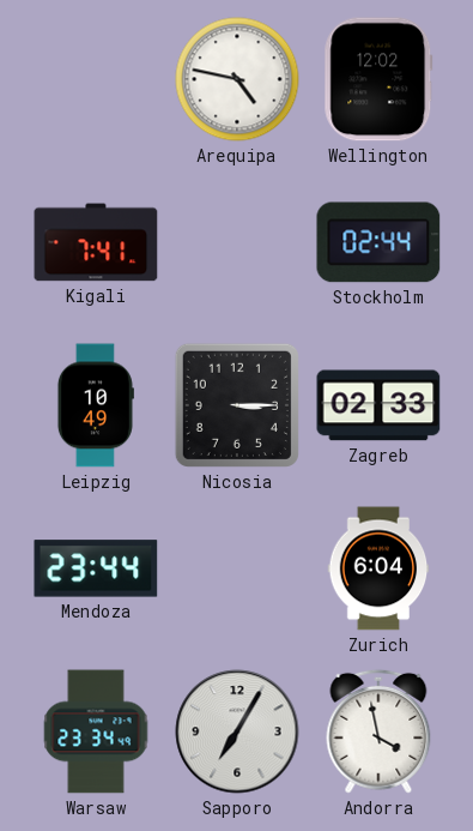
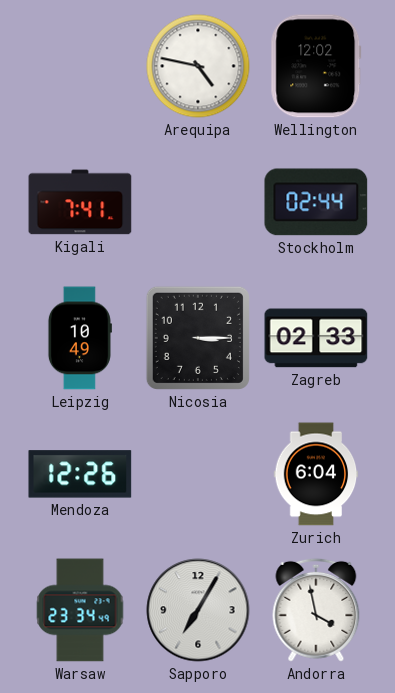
Mendoza: 23:44 -> 12:26 (80, 474)
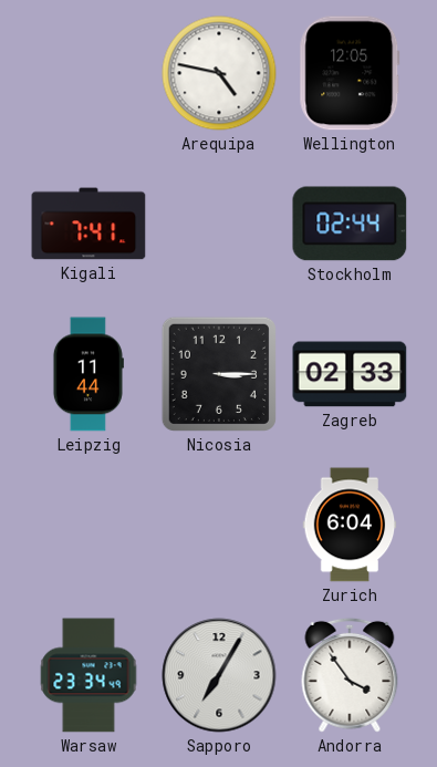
Wellington: 12:02 -> 12:05 (350, 73)
Leipzig: 10:49 -> 11:44 (87, 374)
Mendoza: 12:26 -> none (80, 474)
Andorra: 3:58 -> 3:54 (350, 675)
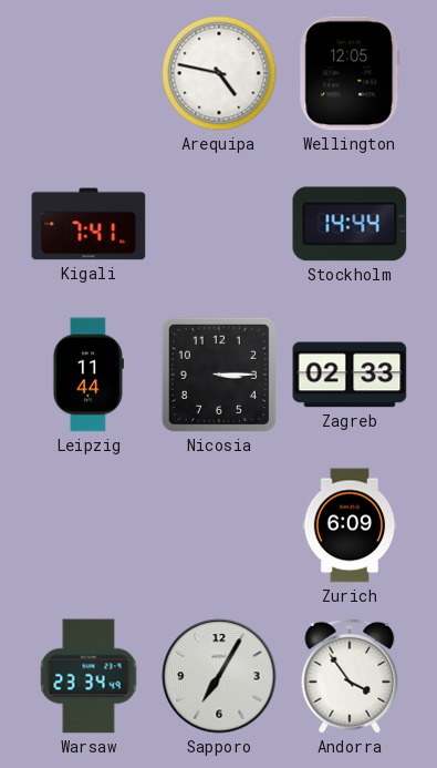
Stockholm: 02:44 -> 14:44 (350, 224)
Zurich: 6:04 -> 6:09 (350, 525)
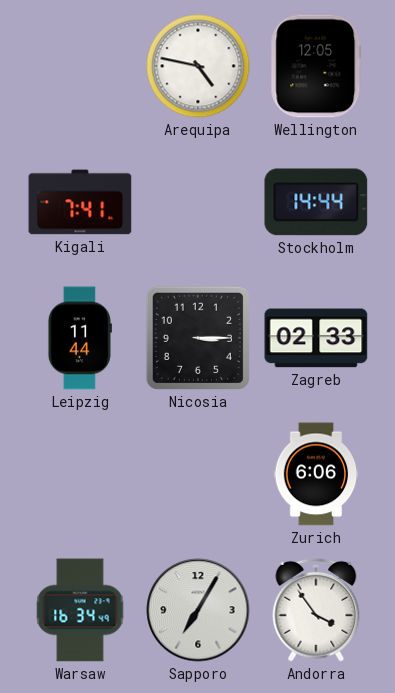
Zurich: 6:09 -> 6:06 (316, 474)
Warsaw: 23:34 -> 16:34 (80, 610)
